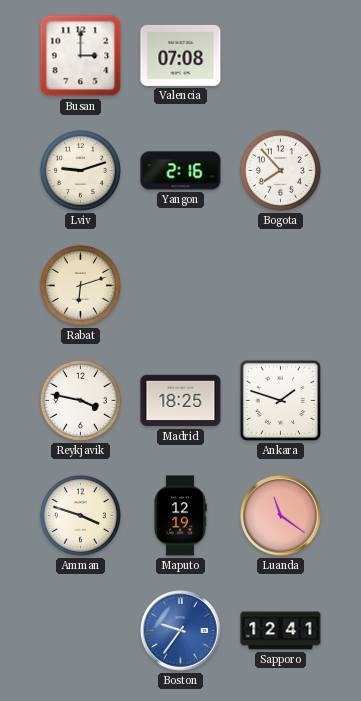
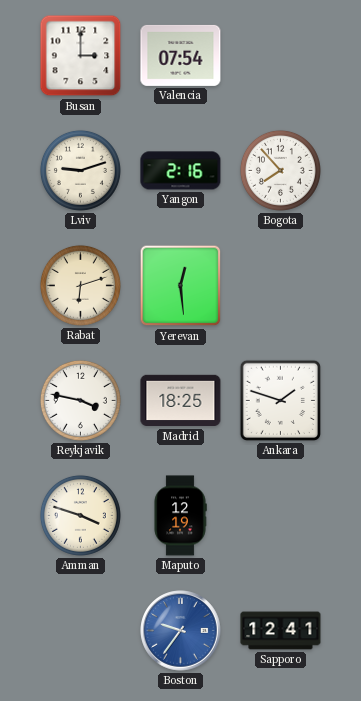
Valencia: 07:08 -> 07:54 (181, 55)
Yerevan: none -> 12:29 (181, 286)
Luanda: 11:21 -> none (281, 516)
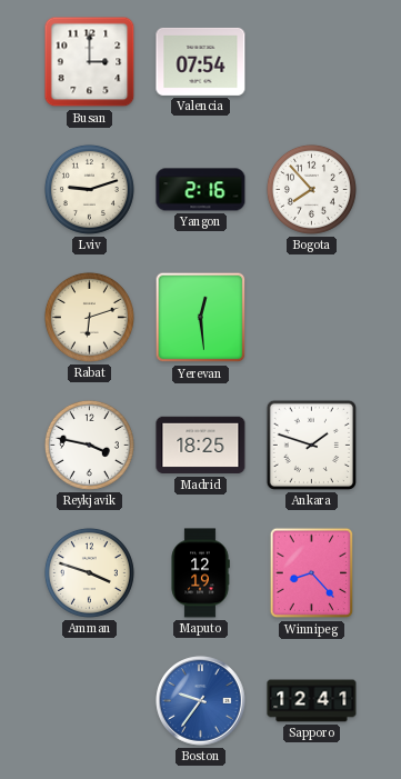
Winnipeg: none -> 8:23 (312, 573)
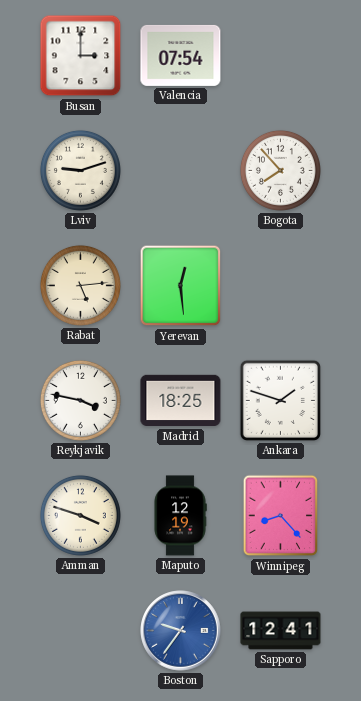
Yangon: 2:16 -> none (201, 190)
Rabat: 6:12 -> 5:14 (80, 285)
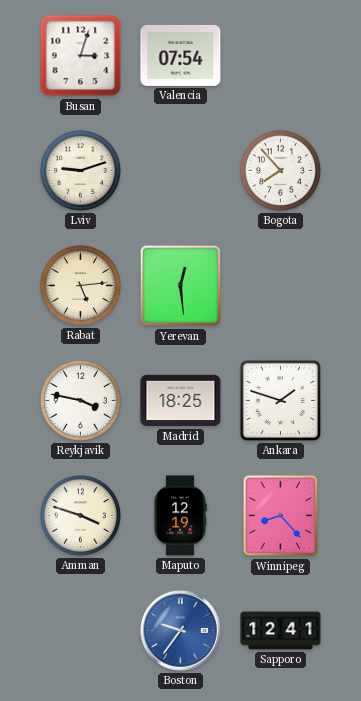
Busan: 3:00 -> 3:03 (81, 56)
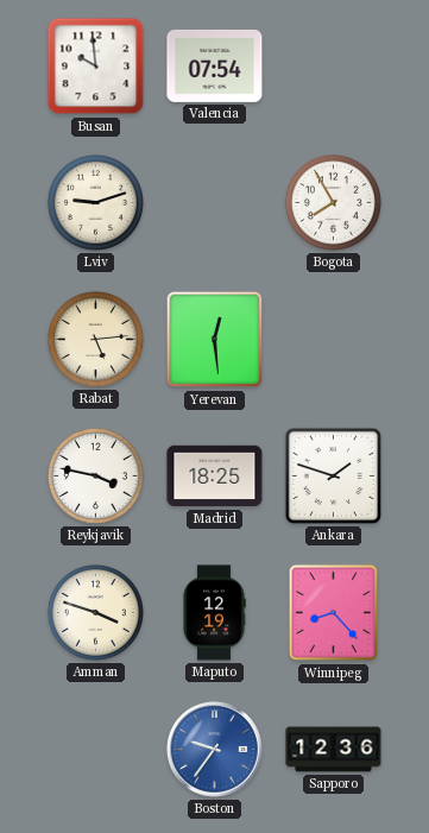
Busan: 3:03 -> 9:59 (96, 67)
Bogota: 7:53 -> 7:55 (333, 202)
Sapporo: 12:41 -> 12:36 (334, 750)
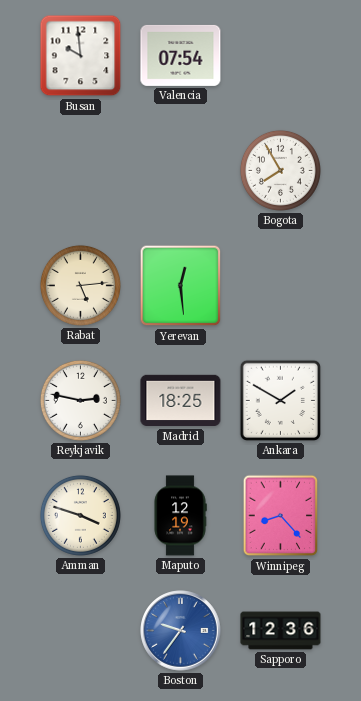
Lviv: 9:12 -> none (95, 202)
Reykjavik: 3:47 -> 2:47 (80, 400)
Ankara: 1:48 -> 1:50 (280, 400)
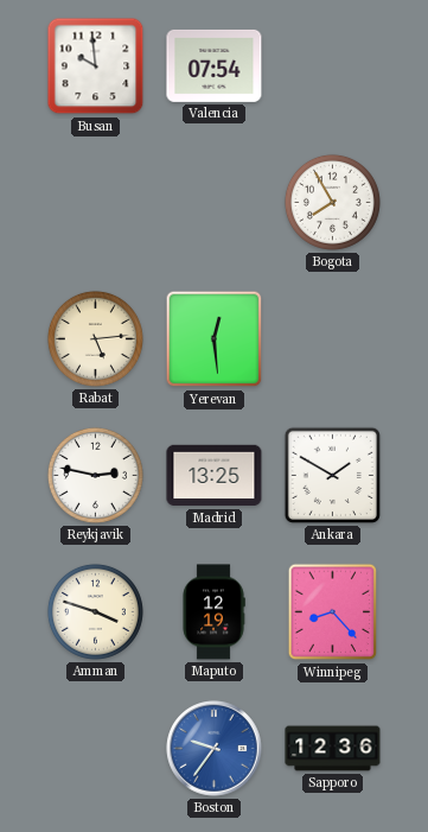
Madrid: 18:25 -> 13:25 (215, 476)
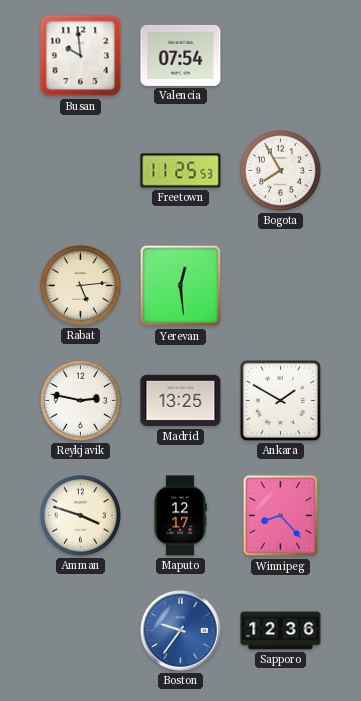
Freetown: none -> 11:25 (181, 171)
Maputo: 12:19 -> 12:17 (180, 516)
